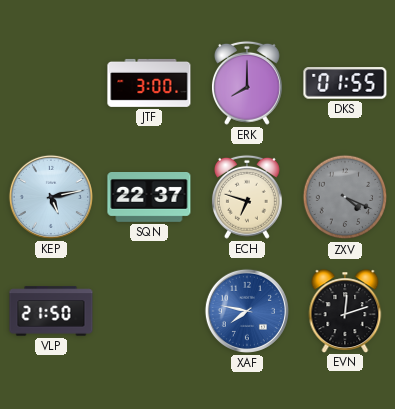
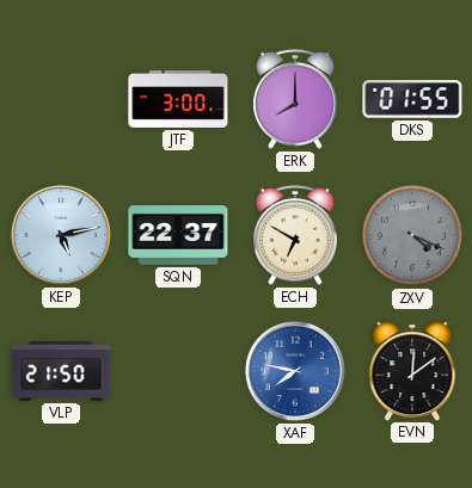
ECH: 6:48 -> 6:50 (295, 235)
EVN: 12:12 -> 12:09 (412, 371)
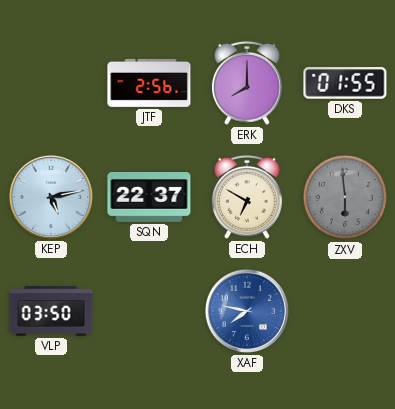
JTF: 3:00 -> 2:56 (149, 83)
ZXV: 4:19 -> 5:59 (345, 197)
VLP: 21:50 -> 03:50 (51, 311)
EVN: 12:09 -> none (412, 371)
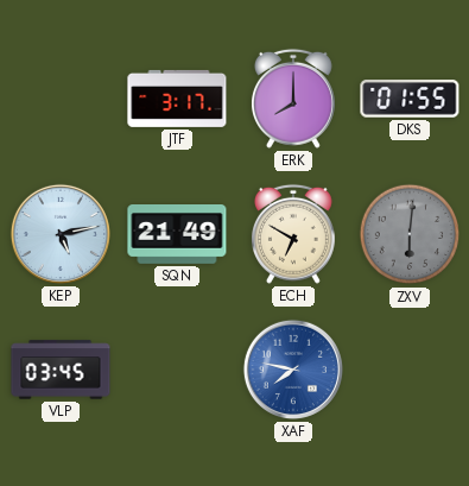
JTF: 2:56 -> 3:17 (177, 99)
SQN: 22:37 -> 21:49 (177, 235)
ZXV: 5:59 -> 6:01 (410, 234)
VLP: 03:50 -> 03:45 (61, 370)
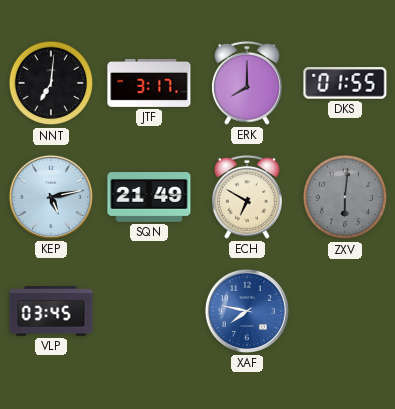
NNT: none -> 7:01 (51, 83)
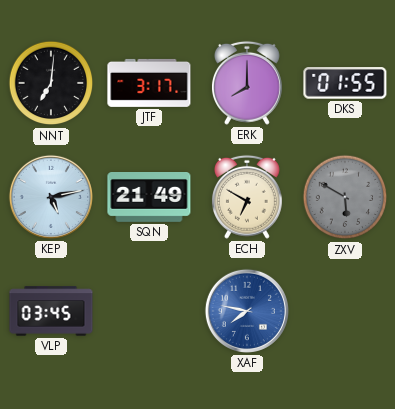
ZXV: 6:01 -> 5:50 (345, 197)
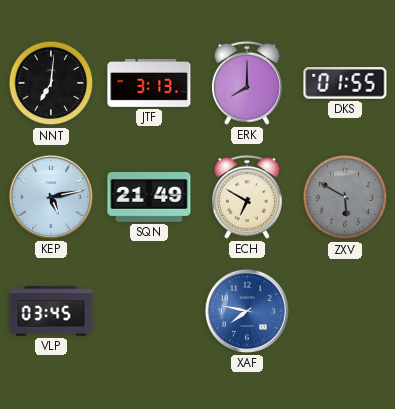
JTF: 3:17 -> 3:13 (149, 83)
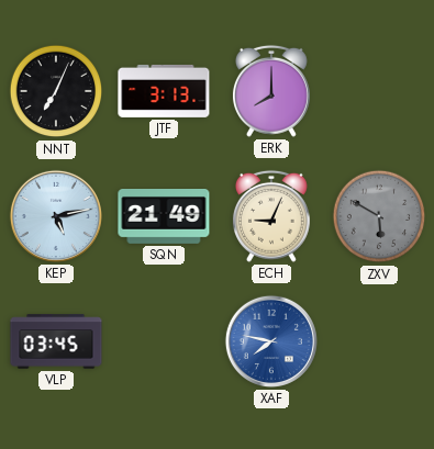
NNT: 7:01 -> 7:04 (56, 91)
DKS: 01:55 -> none (345, 83)
ECH: 6:50 -> 9:04 (271, 216)
